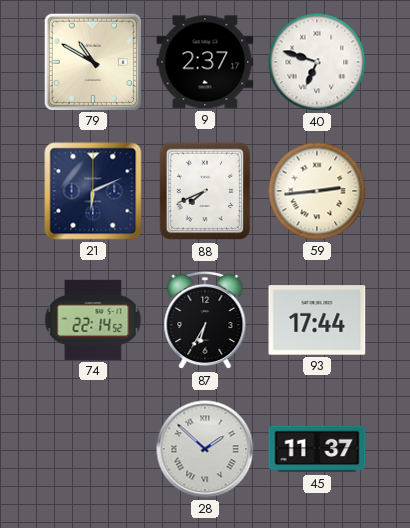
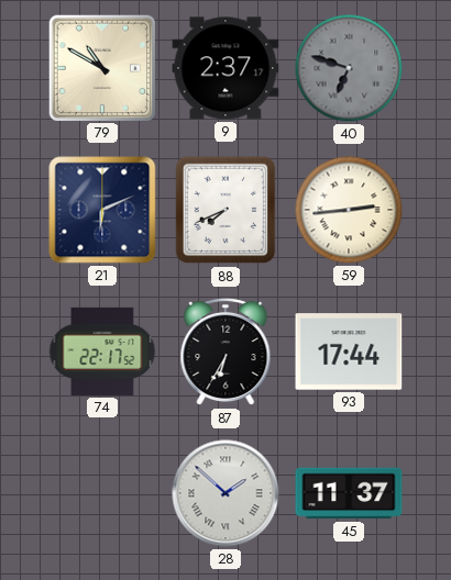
40 dial: white -> grey (349, 68)
74: 22:14 -> 22:17 (102, 352)
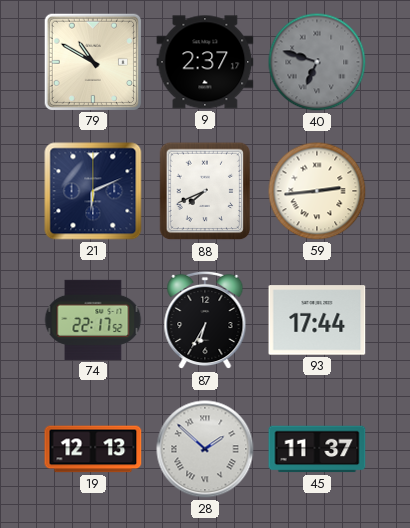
19: none -> 12:13 (93, 449)
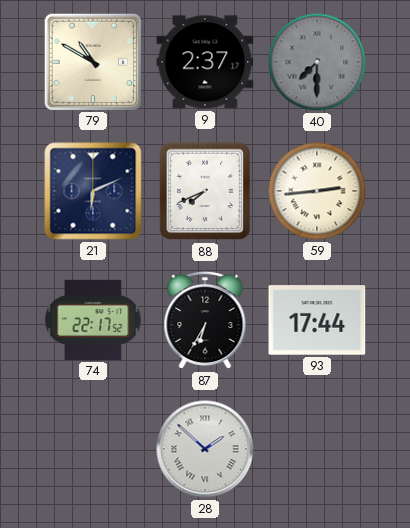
40: 6:48 -> 7:30 (317, 62)
19: 12:13 -> none (93, 449)
45: 11:37 -> none (317, 449)
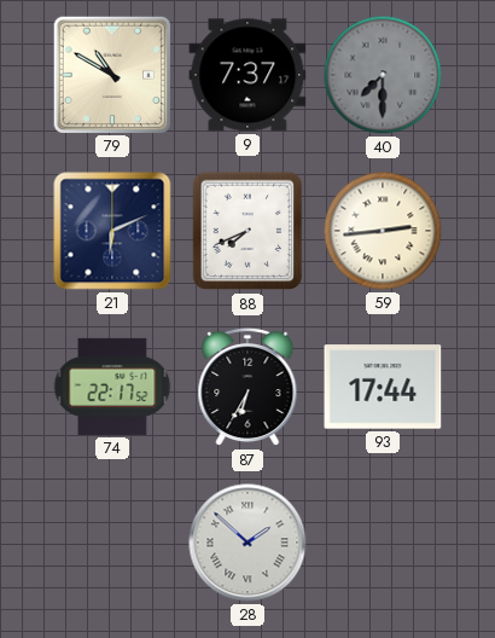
9: 2:37 -> 7:37 (247, 75)
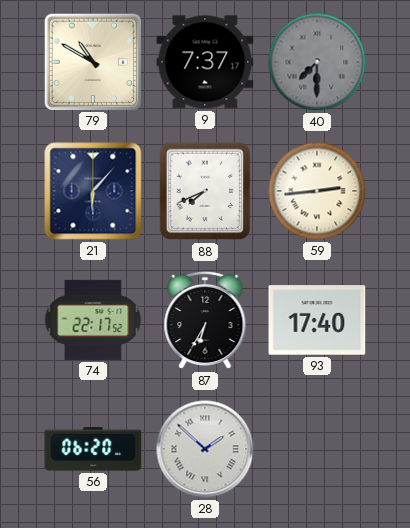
21: 6:11 -> 6:07 (93, 191)
93: 17:44 -> 17:40 (317, 320)
56: none -> 06:20 (93, 449)
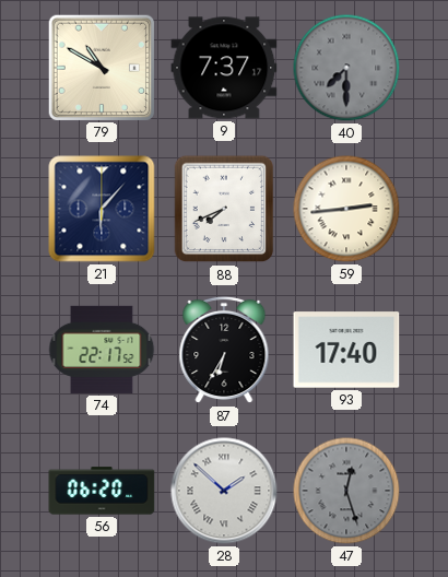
47: none -> 12:27 (346, 491)
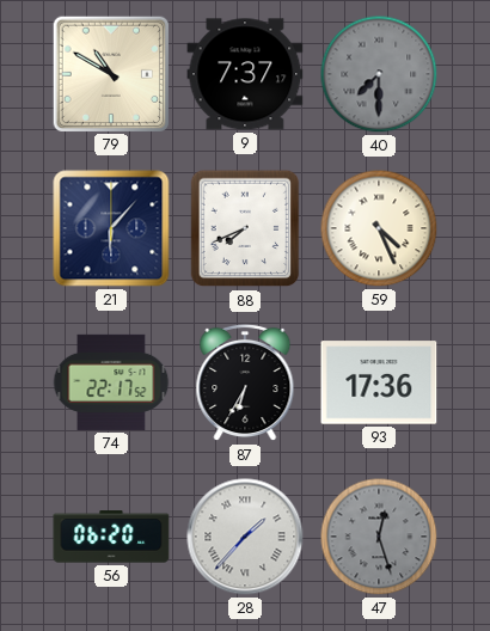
59: 2:44 -> 4:26 (379, 228)
93: 17:40 -> 17:36 (379, 382)
28: 1:52 -> 1:37 (245, 537)
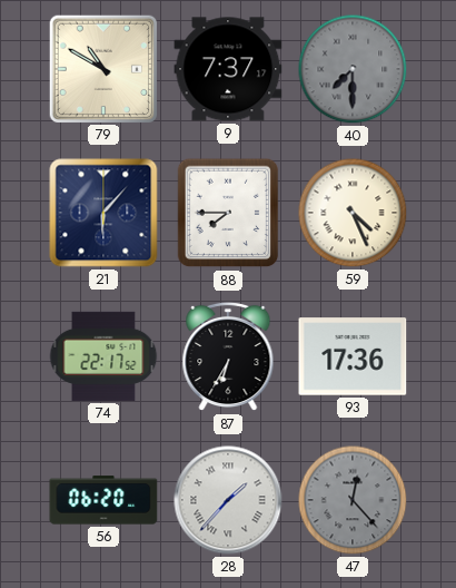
88: 7:41 -> 7:45 (228, 213)
47: 12:27 -> 12:23 (353, 500)
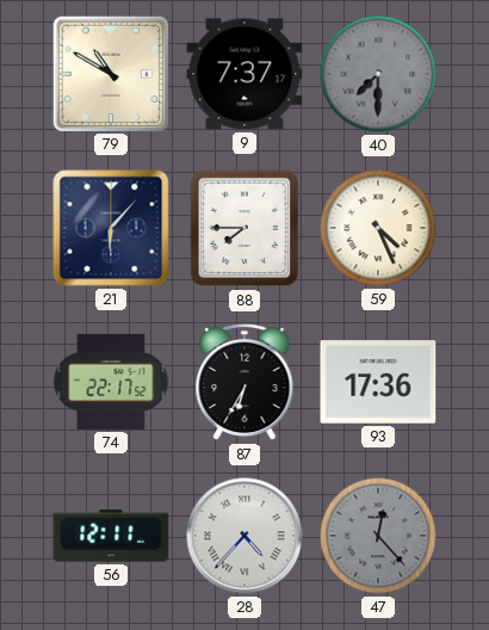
56: 06:20 -> 12:11 (111, 536)
28: 1:37 -> 4:37 (244, 536)
